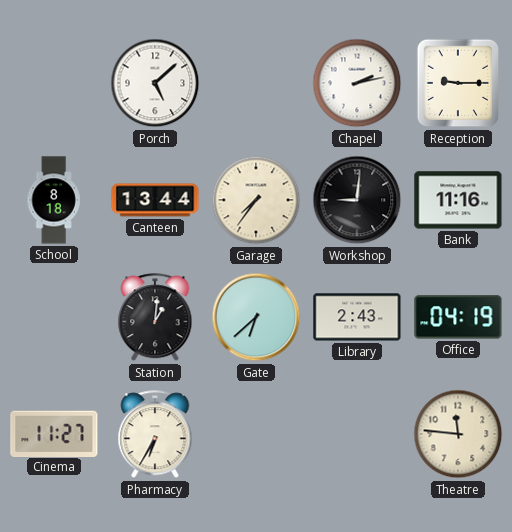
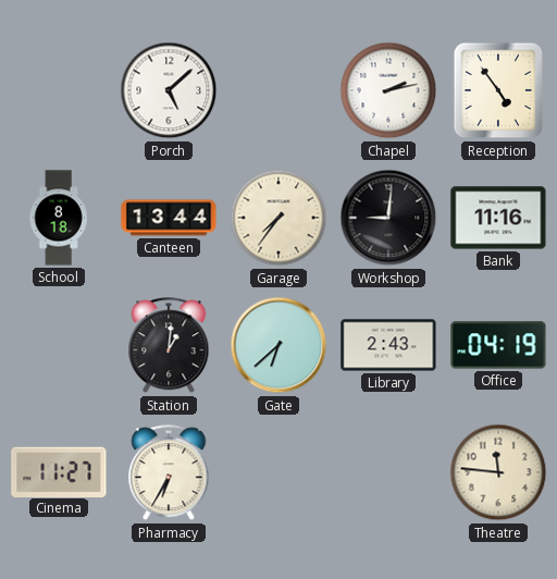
Reception: 9:15 -> 4:54 (498, 90)
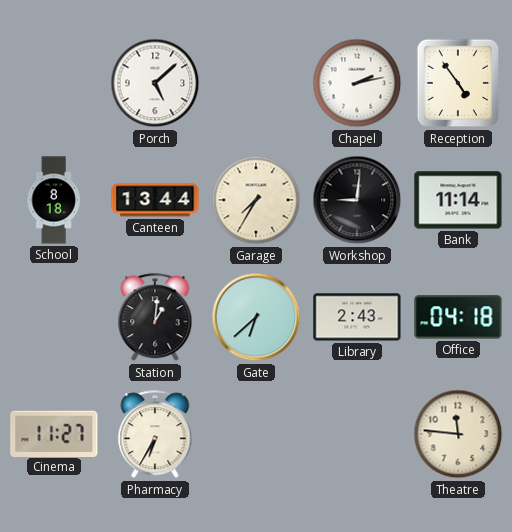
Garage: 7:36 -> 7:35 (256, 200)
Bank: 11:16 -> 11:14 (458, 200)
Office: 04:19 -> 04:18 (458, 317)
